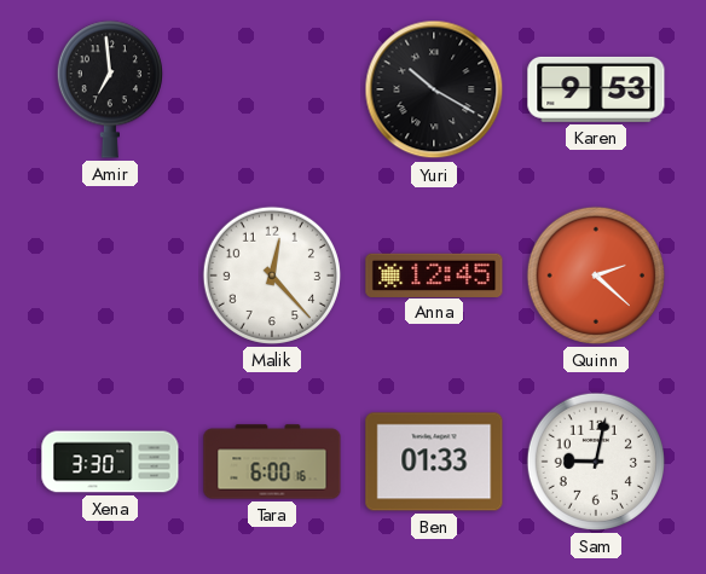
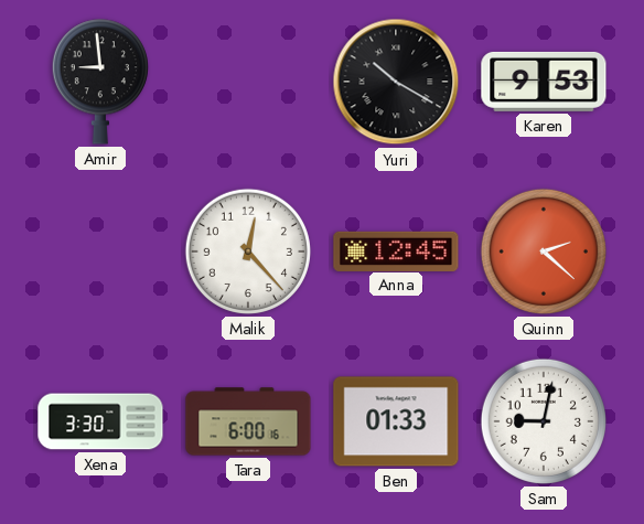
Amir: 6:59 -> 8:59 (100, 82)
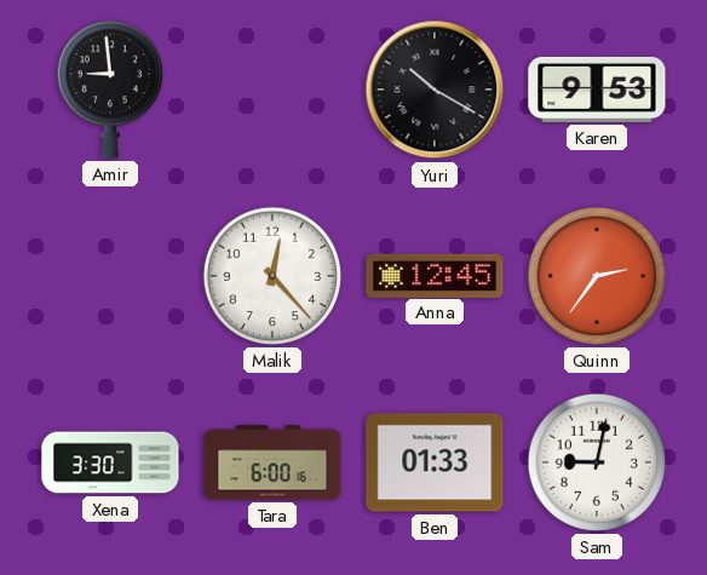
Quinn: 2:22 -> 2:36 (597, 276)
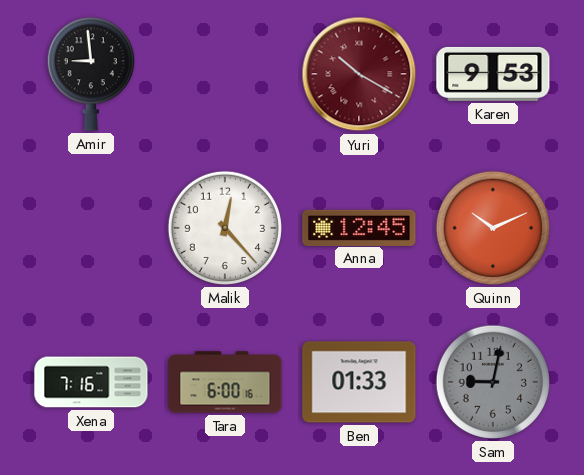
Yuri dial: black -> burgundy (359, 74)
Quinn: 2:36 -> 10:11 (493, 228)
Xena: 3:30 -> 7:16 (91, 382)
Sam dial: white -> grey (493, 382)
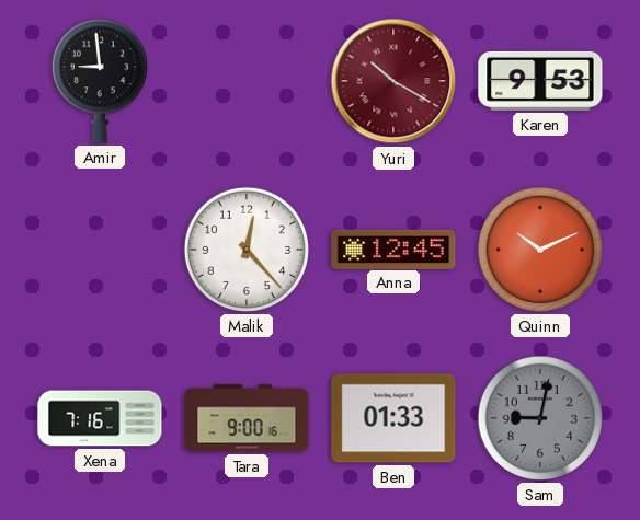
Tara: 6:00 -> 9:00 (247, 418)
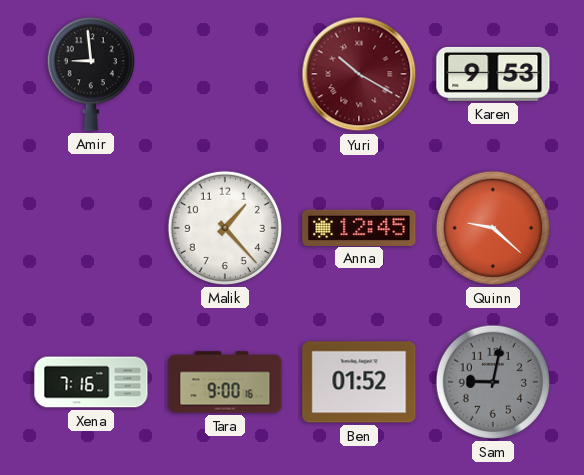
Malik: 12:23 -> 1:23 (225, 228)
Quinn: 10:11 -> 9:22 (493, 228)
Ben: 01:33 -> 01:52 (359, 382)
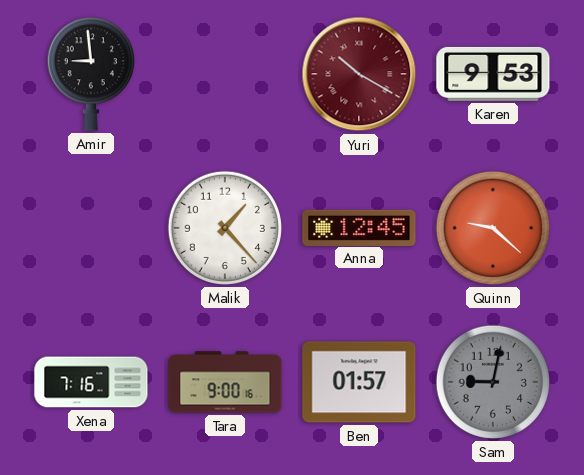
Ben: 01:52 -> 01:57 (359, 382)
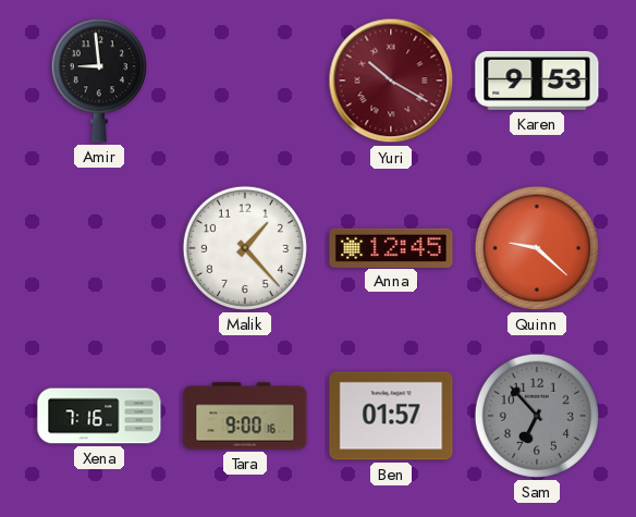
Sam: 9:02 -> 6:53 (537, 416)
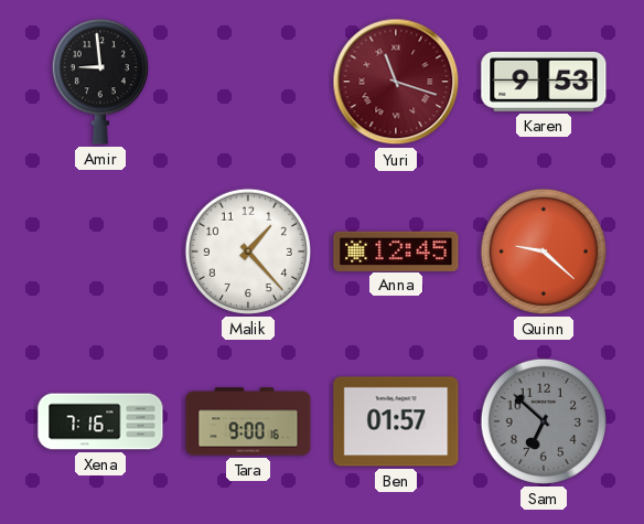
Yuri: 10:20 -> 11:18 (396, 82)
Sam: 6:53 -> 6:52 (544, 421)
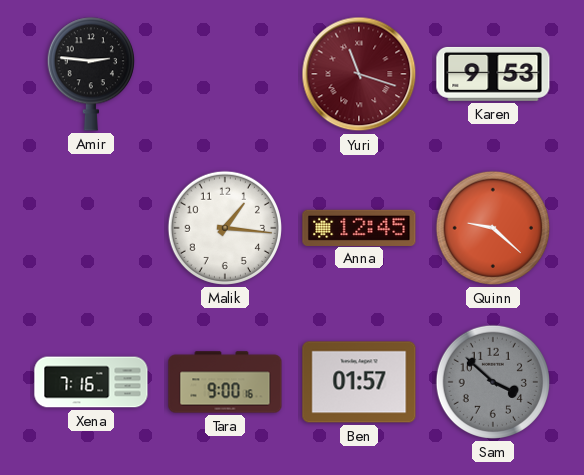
Amir: 8:59 -> 2:46 (91, 74)
Malik: 1:23 -> 1:16 (225, 228)
Sam: 6:52 -> 3:52 (493, 382)
